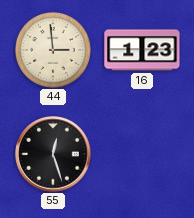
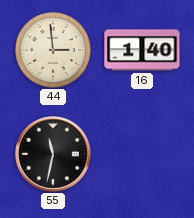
16: 1:23 -> 1:40 (142, 50)
55: 12:27 -> 11:32 (53, 154)
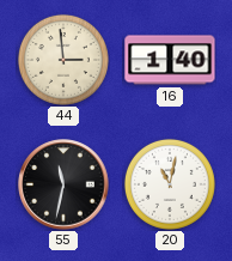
20: none -> 11:02 (170, 184)
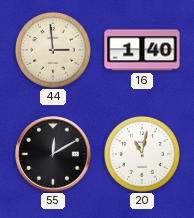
55: 11:32 -> 12:10 (53, 154)
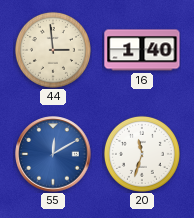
55 dial: black -> blue (53, 154)
20: 11:02 -> 11:33 (142, 154)
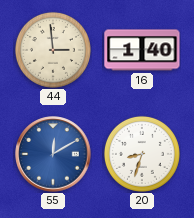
20: 11:33 -> 8:33 (142, 154)
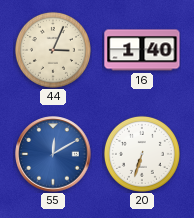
44: 2:59 -> 3:04 (53, 50)
20: 8:33 -> 6:33 (142, 154)
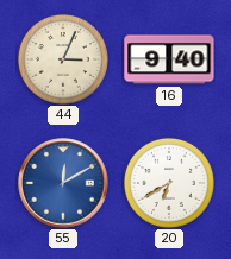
16: 1:40 -> 9:40 (169, 59)
20: 6:33 -> 6:40 (169, 183)
